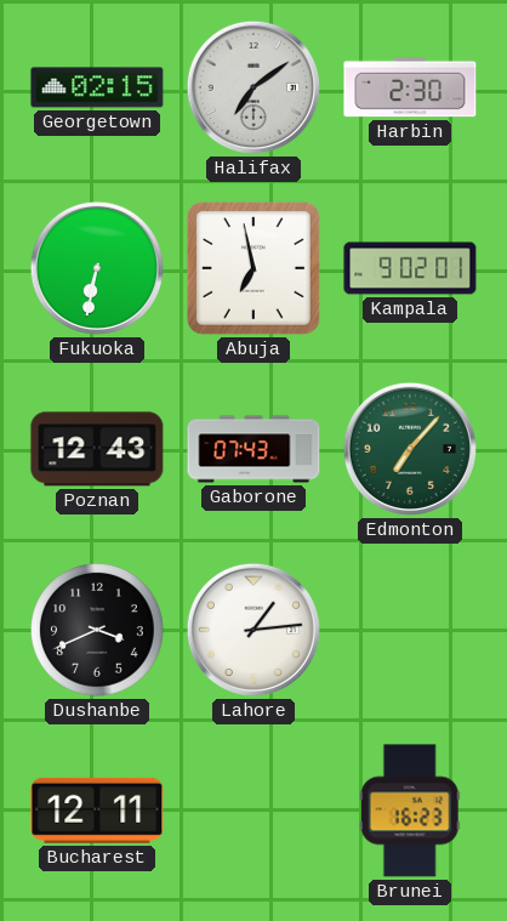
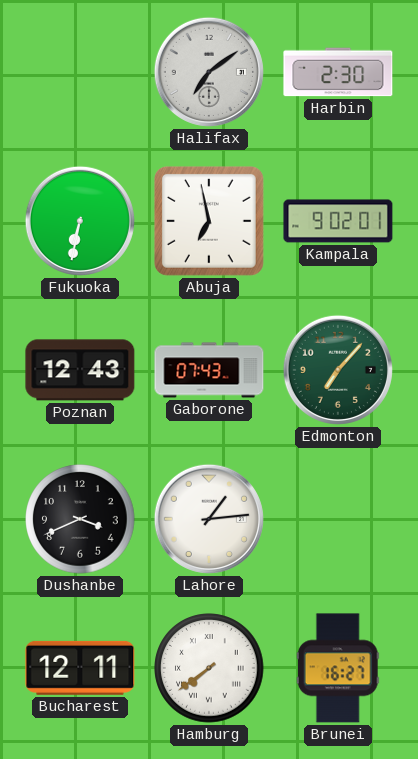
Georgetown: 02:15 -> none (97, 87)
Hamburg: none -> 7:39 (209, 668)
Brunei: 16:23 -> 16:27 (338, 668)
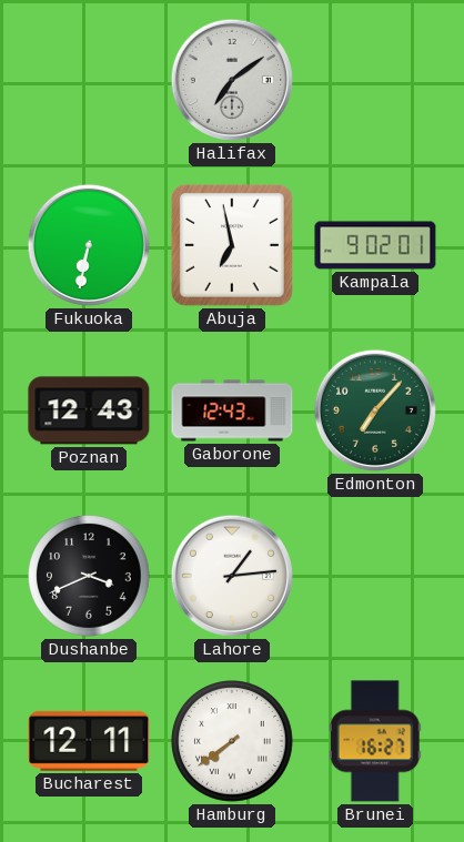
Harbin: 2:30 -> none (338, 72)
Gaborone: 07:43 -> 12:43 (232, 410)
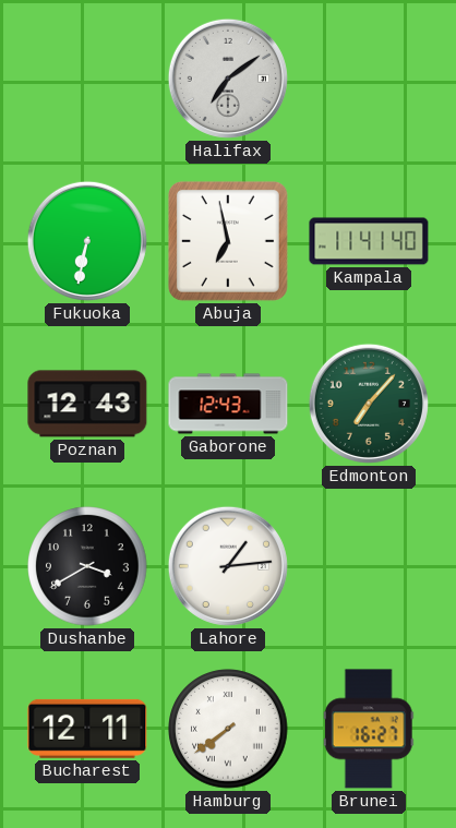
Kampala: 9:02 -> 11:41 (369, 241)
Dushanbe: 3:41 -> 3:40 (87, 566)
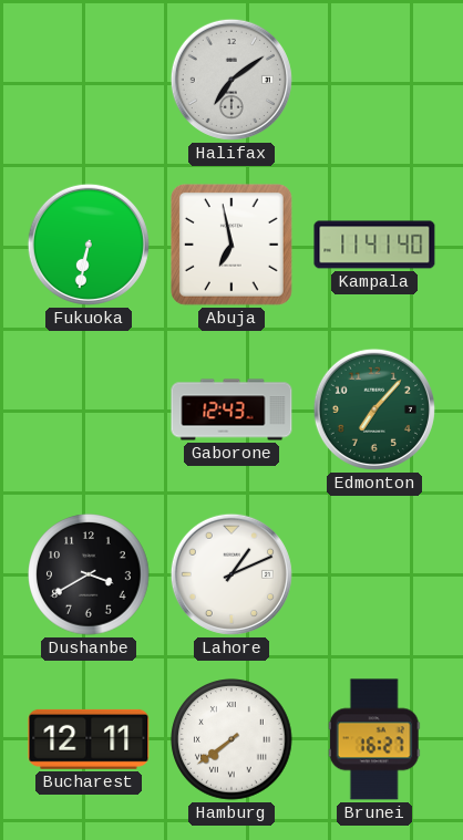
Poznan: 12:43 -> none (87, 404)
Lahore: 1:14 -> 1:11 (231, 574)
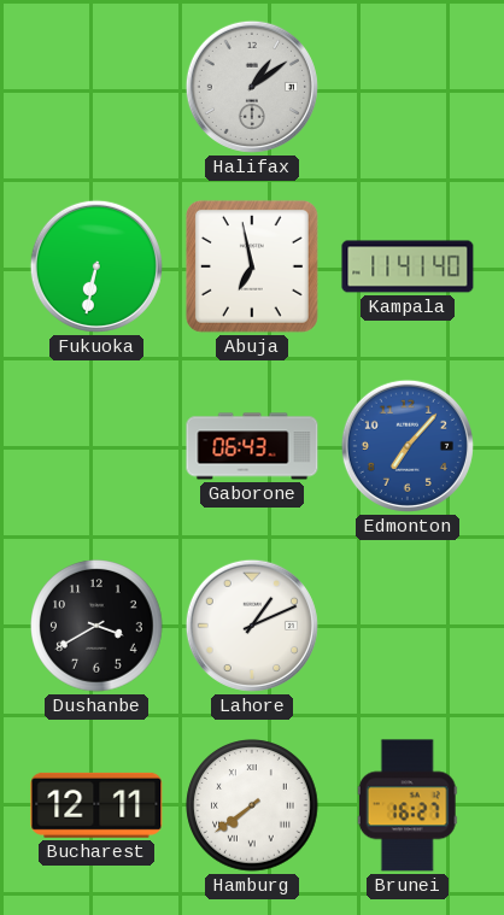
Halifax: 7:09 -> 1:09 (252, 87)
Gaborone: 12:43 -> 06:43 (252, 446)
Edmonton dial: green -> blue (408, 446)
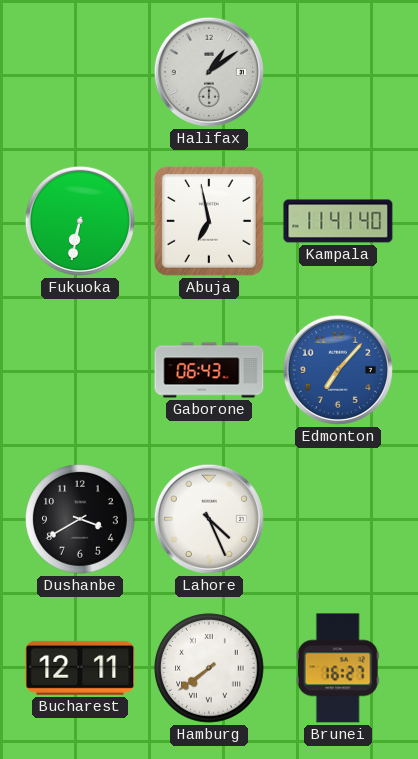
Lahore: 1:11 -> 4:26 (209, 519)
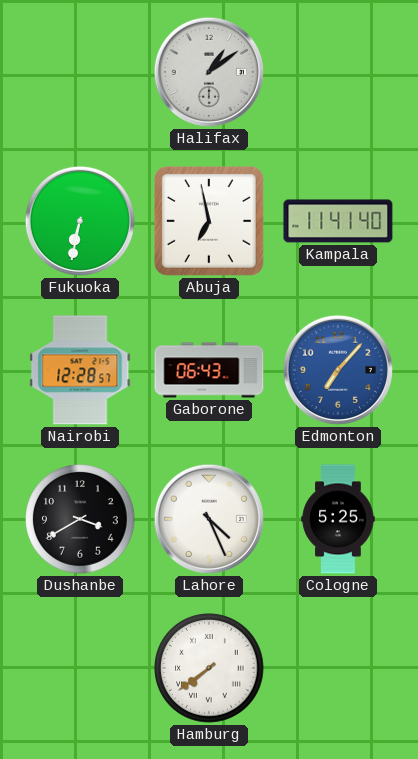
Nairobi: none -> 12:28 (80, 370)
Cologne: none -> 5:25 (338, 519)
Bucharest: 12:11 -> none (80, 668)
Brunei: 16:27 -> none (338, 668)
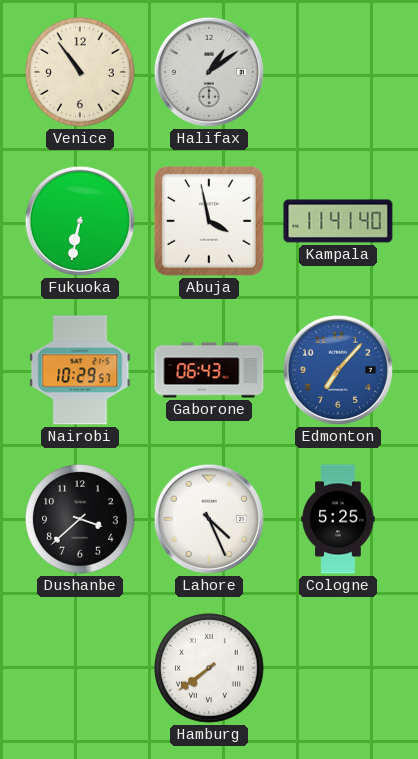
Venice: none -> 10:54 (80, 72)
Abuja: 6:58 -> 3:58 (209, 221)
Nairobi: 12:28 -> 10:29 (80, 370)
Dushanbe: 3:40 -> 3:38 (80, 519)
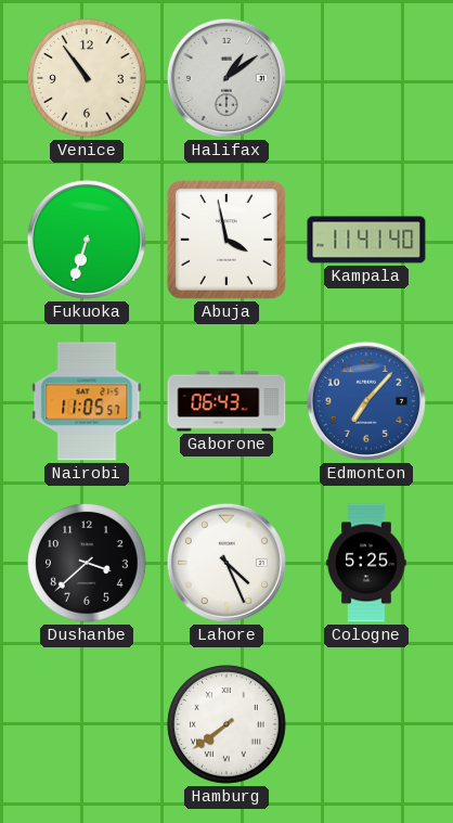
Fukuoka: 6:32 -> 6:33 (87, 240)
Nairobi: 10:29 -> 11:05 (87, 401)
